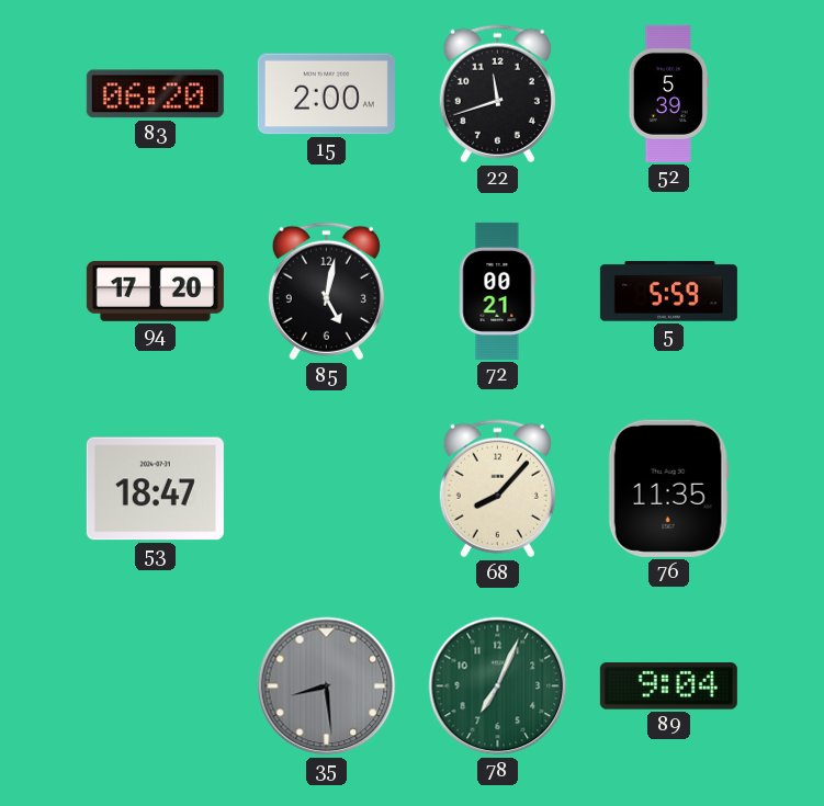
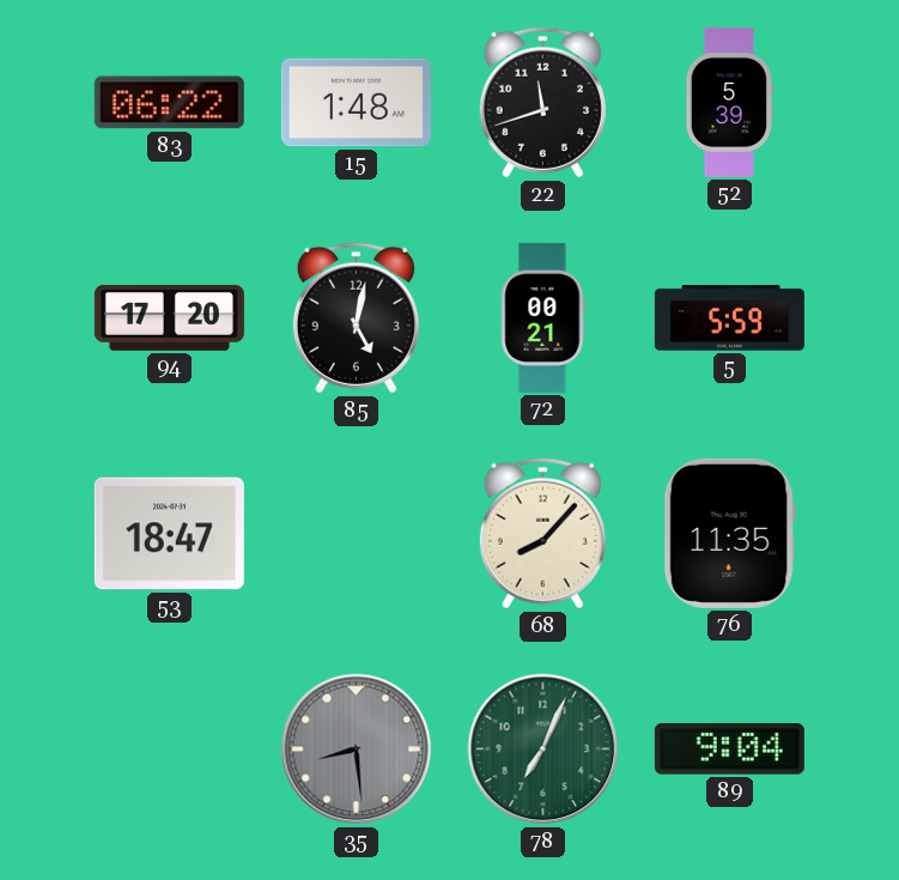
83: 06:20 -> 06:22 (169, 103)
15: 2:00 -> 1:48 (356, 103)
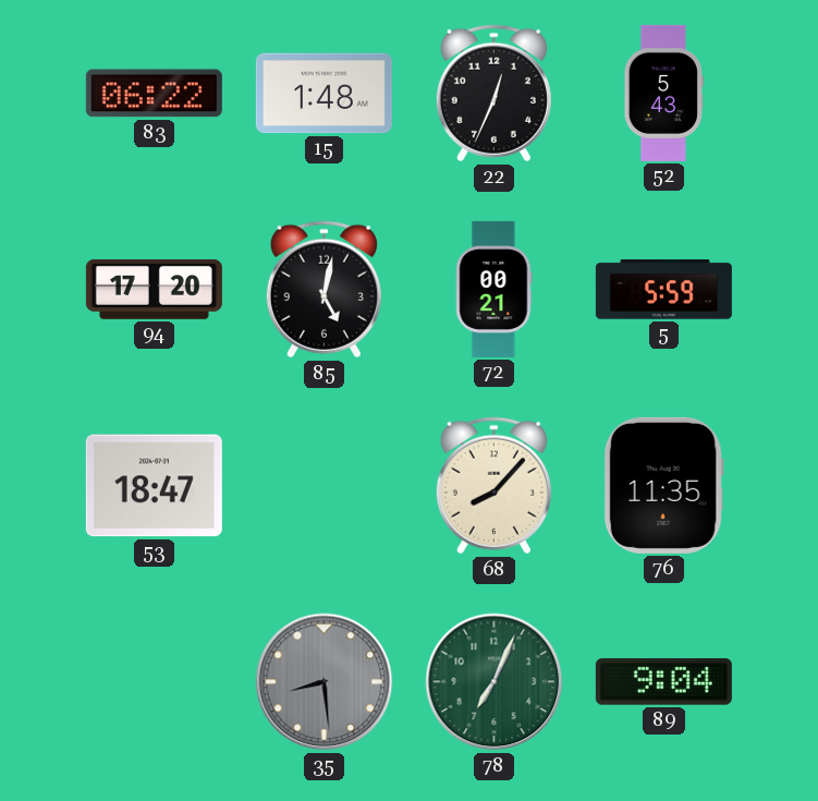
22: 11:42 -> 12:34 (493, 94)
52: 5:39 -> 5:43 (663, 93)
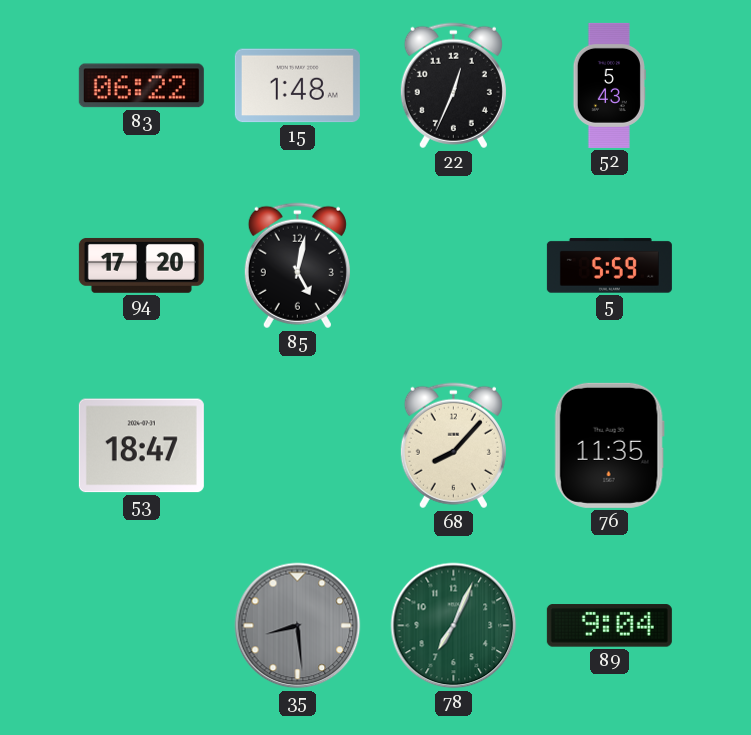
72: 00:21 -> none (495, 289)
